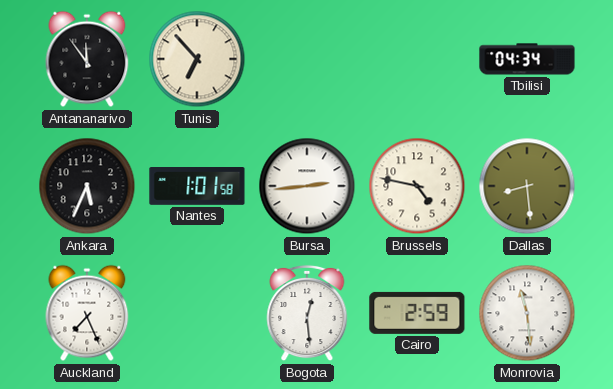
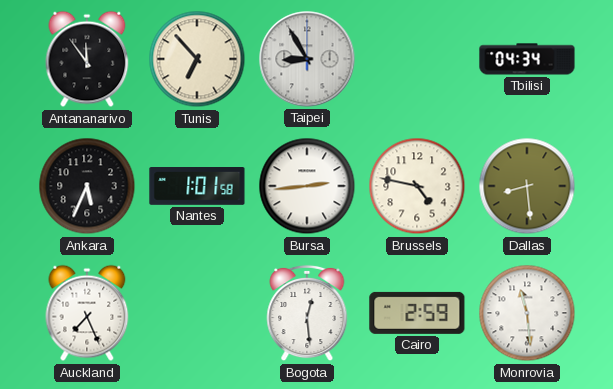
Taipei: none -> 8:55 (307, 59)
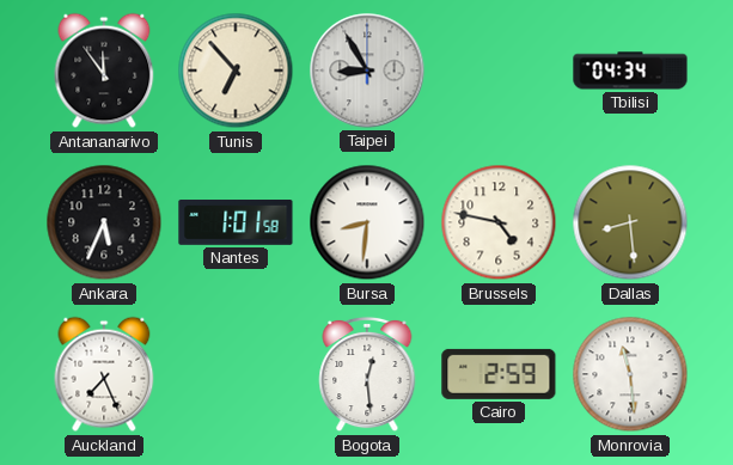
Bursa: 2:44 -> 8:31 (367, 222)
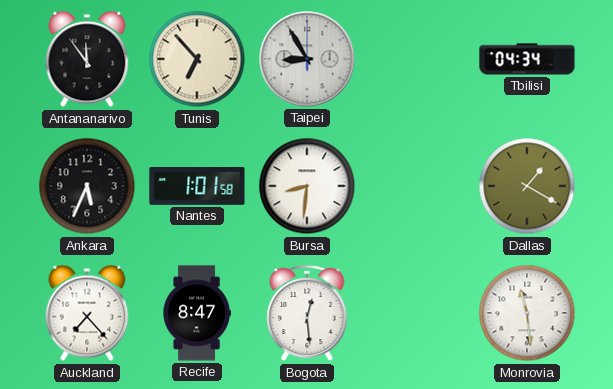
Brussels: 4:47 -> none (499, 222)
Dallas: 8:29 -> 1:20 (527, 186)
Auckland: 7:26 -> 7:23 (87, 313)
Recife: none -> 8:47 (197, 313)
Cairo: 2:59 -> none (499, 374)
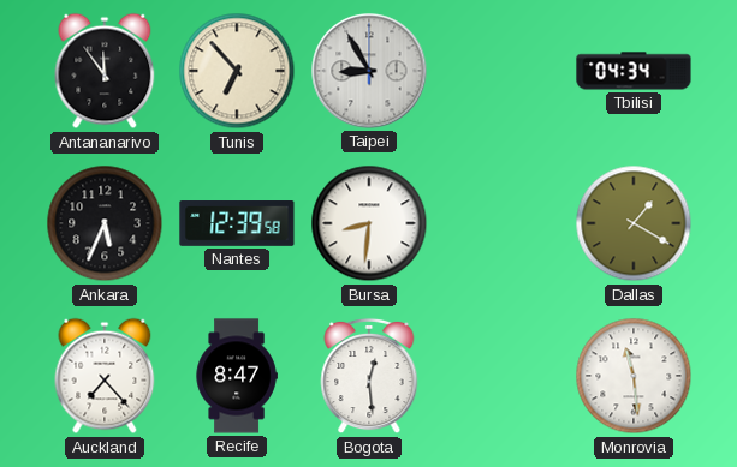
Nantes: 1:01 -> 12:39 (237, 224)
